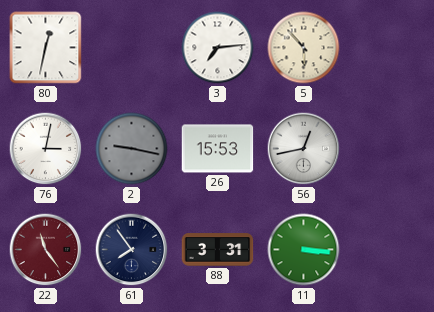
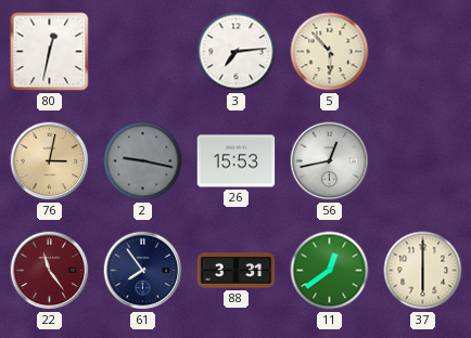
76 dial: white -> champagne (50, 161)
11: 3:16 -> 12:39 (330, 271)
37: none -> 6:00 (423, 271)
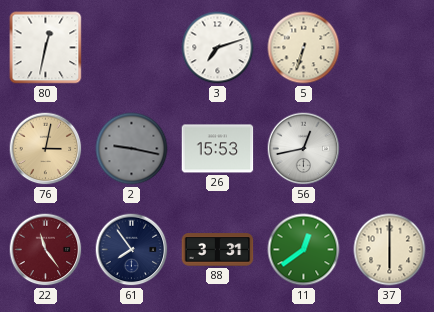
3: 7:14 -> 7:12 (218, 48)
5: 5:53 -> 6:33 (304, 48)
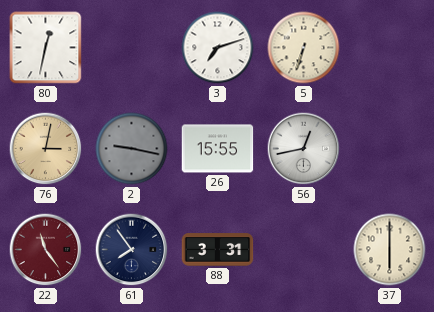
26: 15:53 -> 15:55 (218, 149)
11: 12:39 -> none (304, 250)
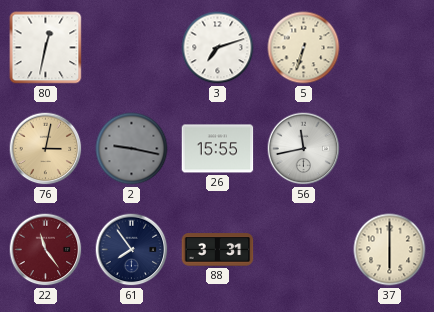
56: 12:43 -> 11:43 (304, 149)
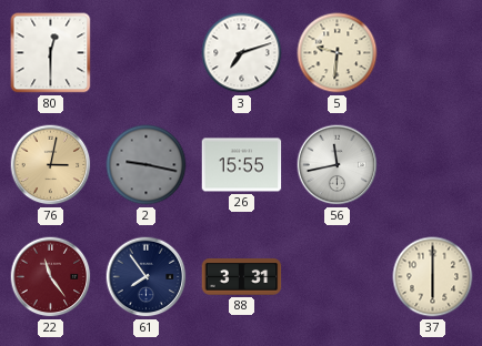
80: 12:32 -> 12:30 (51, 53)
5: 6:33 -> 9:31 (338, 53)
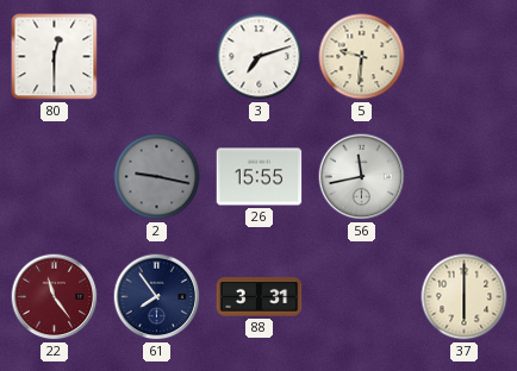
76: 3:02 -> none (51, 165)
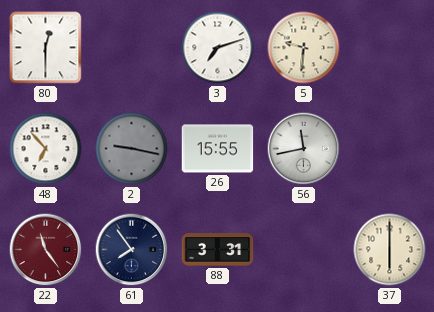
48: none -> 6:53 (46, 149)
